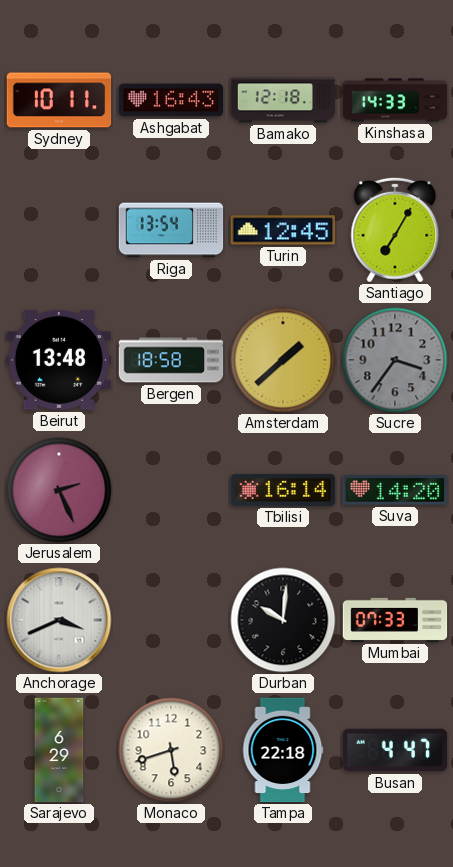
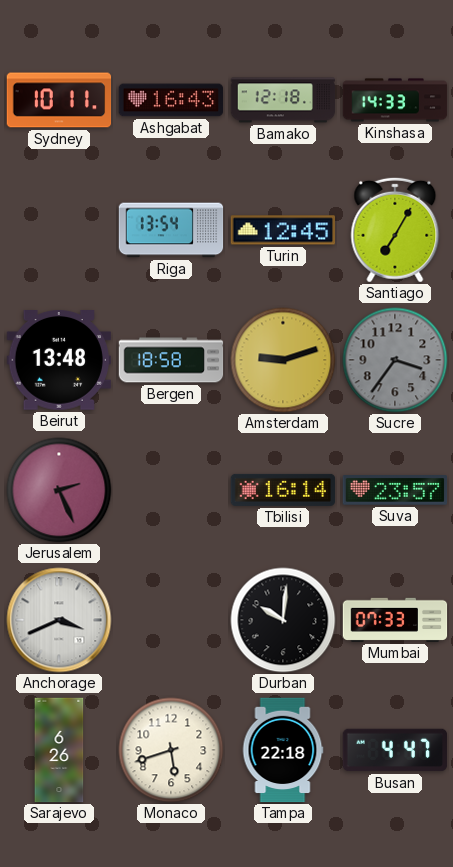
Amsterdam: 1:38 -> 9:12 (283, 360)
Suva: 14:20 -> 23:57 (395, 490)
Sarajevo: 6:29 -> 6:26 (59, 750)
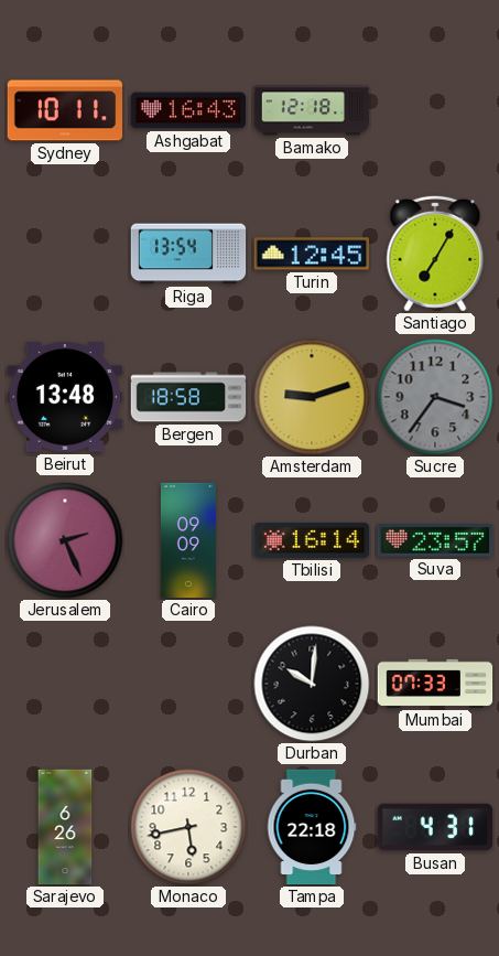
Kinshasa: 14:33 -> none (395, 100)
Cairo: none -> 09:09 (188, 540)
Anchorage: 3:41 -> none (59, 620)
Monaco: 5:42 -> 5:43 (188, 827)
Busan: 4:47 -> 4:31 (435, 827)
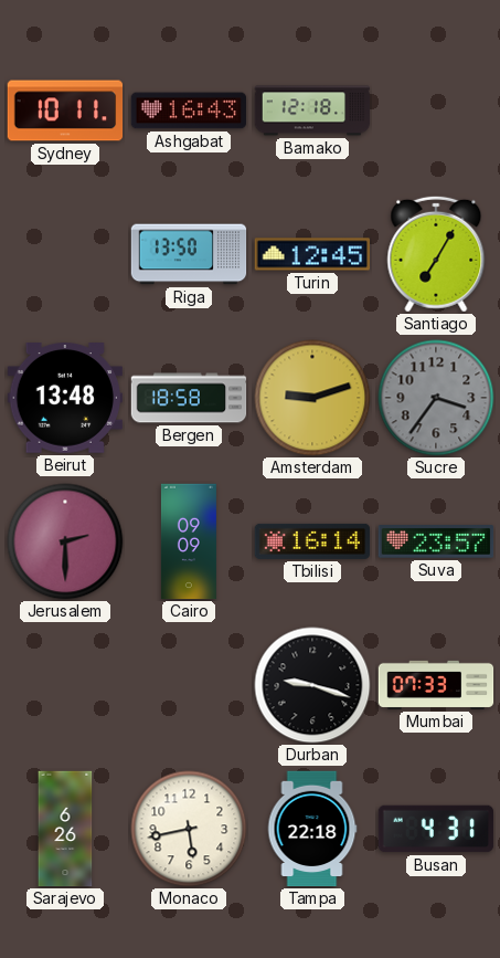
Riga: 13:54 -> 13:50 (189, 254)
Jerusalem: 2:26 -> 2:30 (65, 541)
Durban: 10:01 -> 9:18 (312, 685)
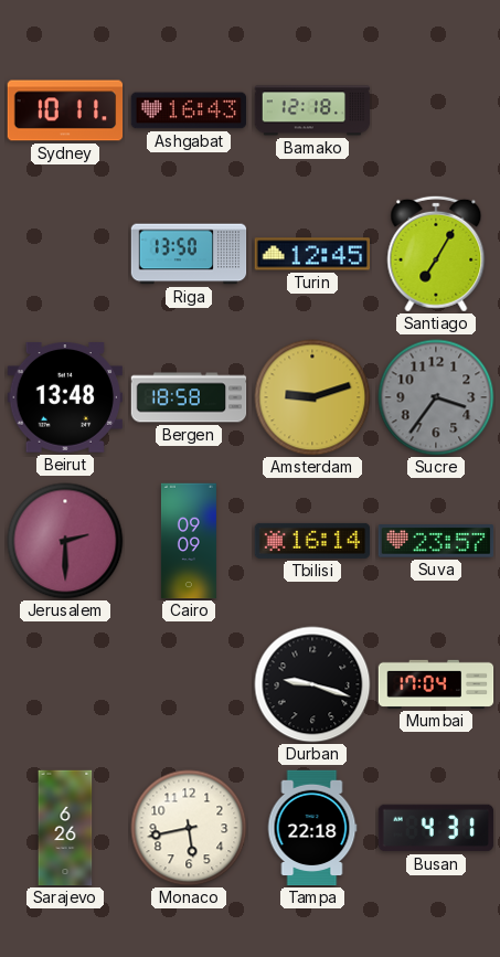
Mumbai: 07:33 -> 17:04 (436, 684)
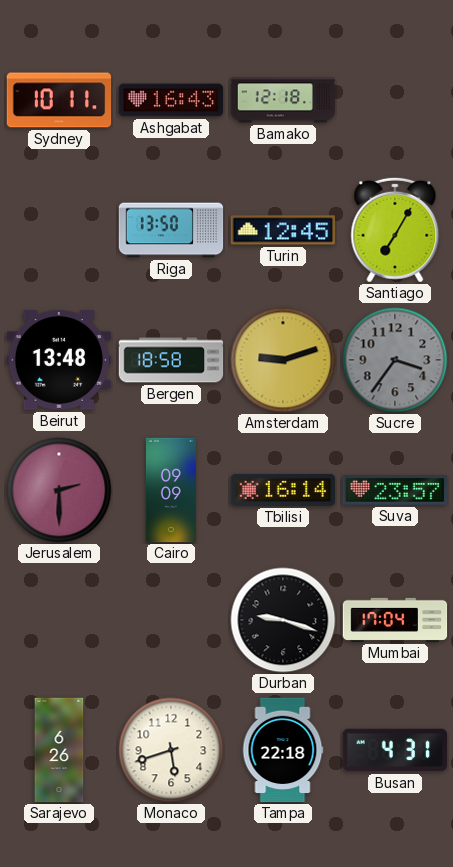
Monaco: 5:43 -> 5:42 (171, 750)
